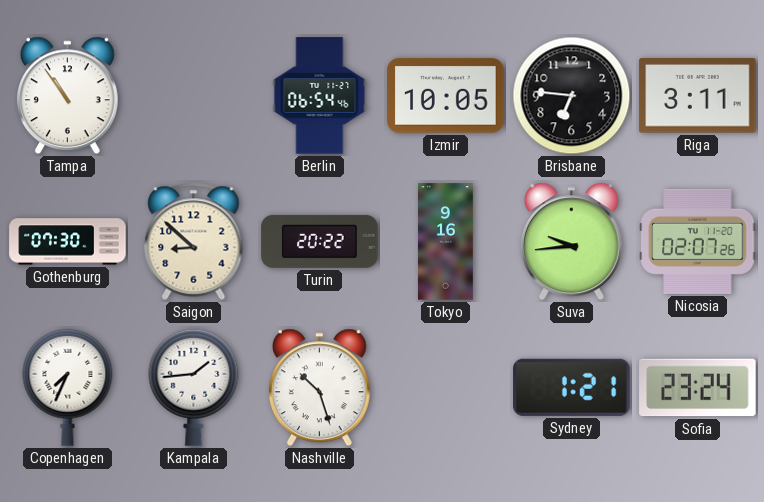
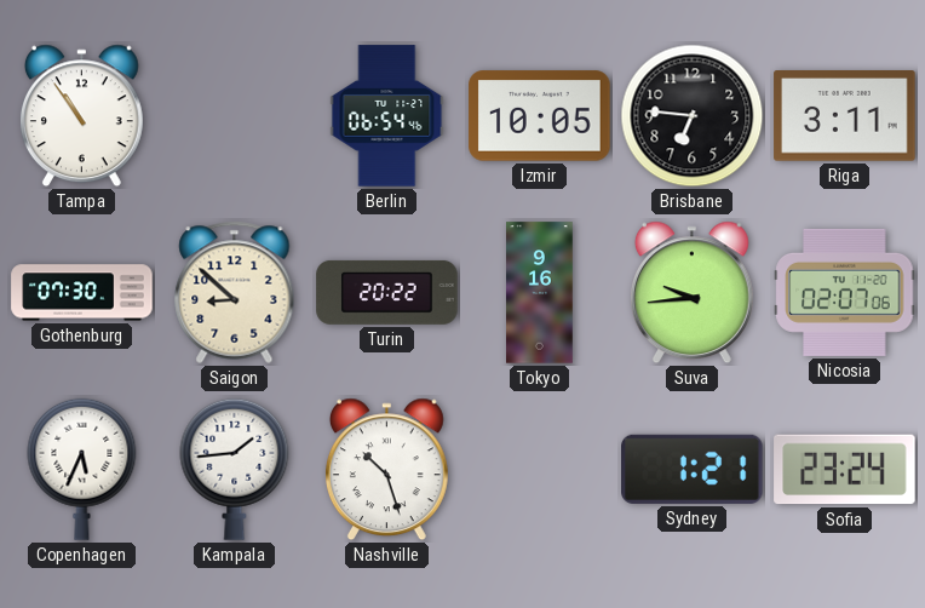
Nicosia: 02:07:26 -> 02:07:06 (845, 292)
Copenhagen: 7:34 -> 5:34 (82, 469)
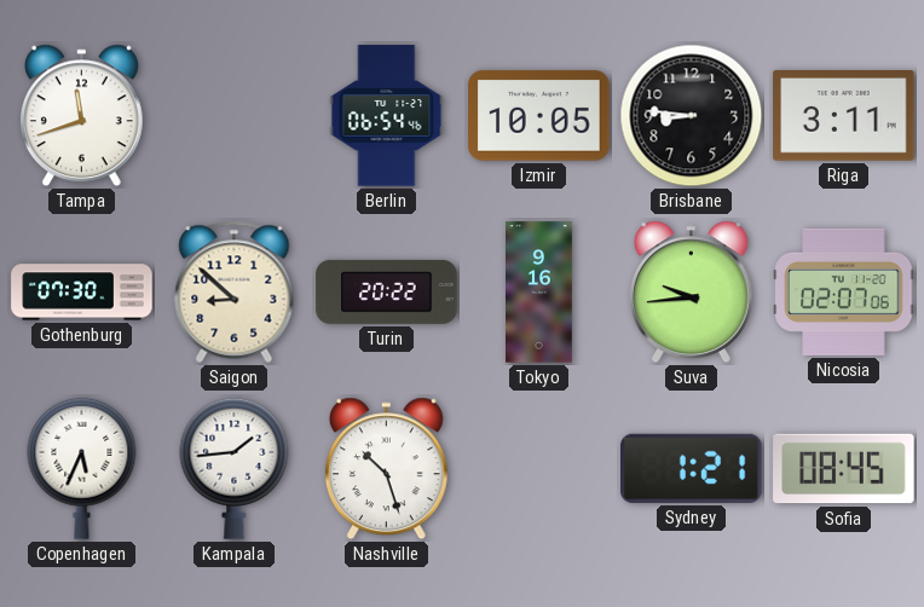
Tampa: 10:54 -> 11:42 (81, 116)
Brisbane: 6:46 -> 8:46 (692, 116)
Sofia: 23:24 -> 08:45 (844, 469)
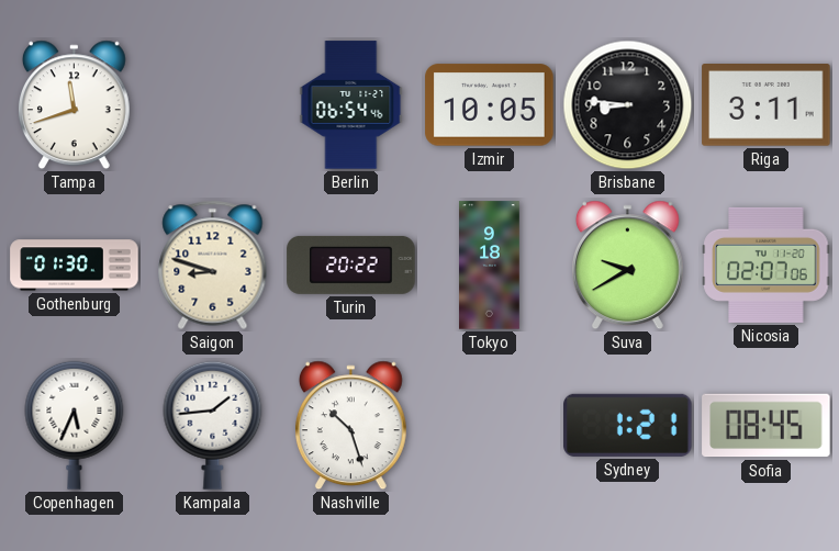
Gothenburg: 07:30 -> 01:30 (75, 266)
Saigon: 8:52 -> 8:48 (213, 265)
Tokyo: 9:16 -> 9:18 (490, 266)
Suva: 9:44 -> 9:40 (627, 266)
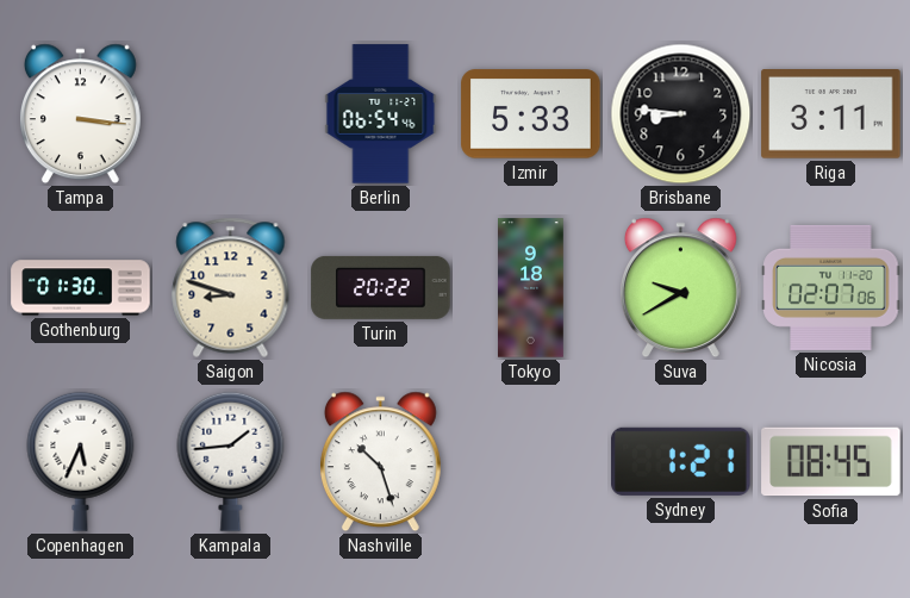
Tampa: 11:42 -> 3:16 (80, 114)
Izmir: 10:05 -> 5:33 (531, 114)
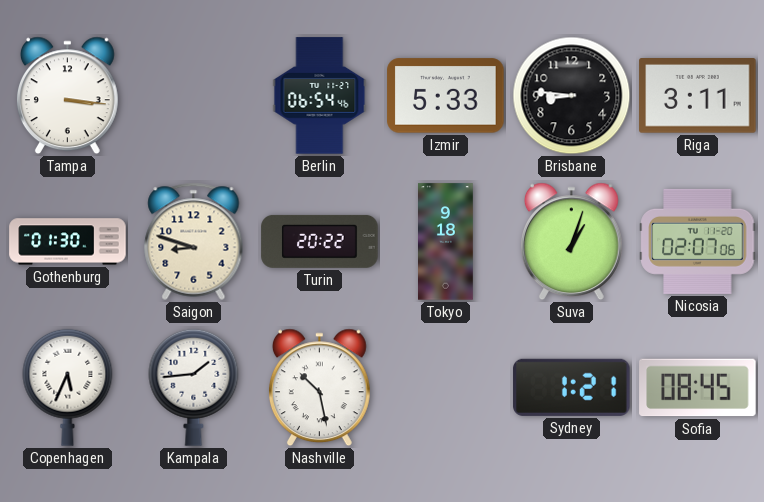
Suva: 9:40 -> 1:03 (571, 242)
Nashville: 10:27 -> 10:28 (319, 388)
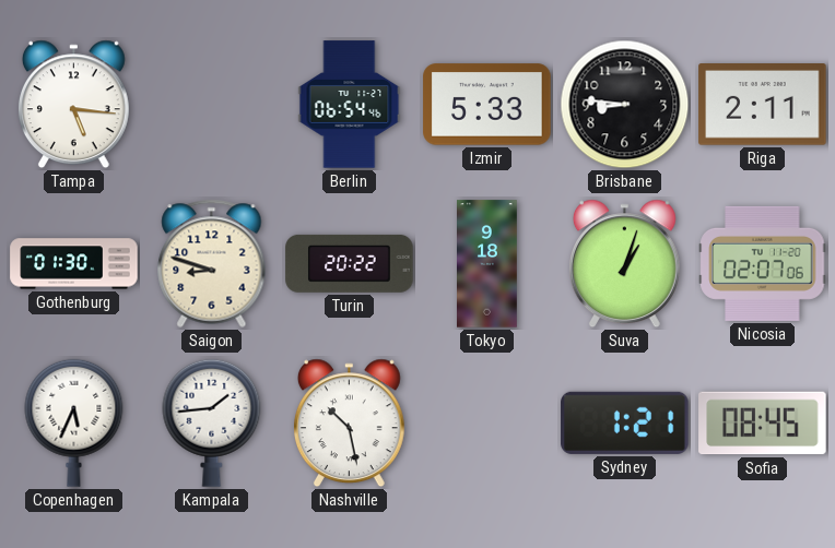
Tampa: 3:16 -> 5:16 (73, 105)
Riga: 3:11 -> 2:11 (763, 105)
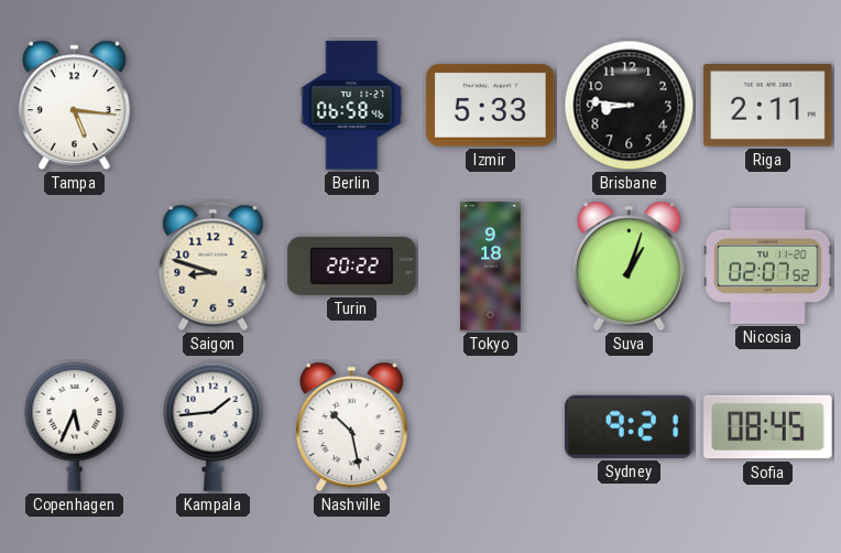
Berlin: 06:54 -> 06:58 (352, 106)
Gothenburg: 01:30 -> none (74, 264)
Nicosia: 02:07:06 -> 02:07:52 (768, 265)
Sydney: 1:21 -> 9:21 (630, 426)
